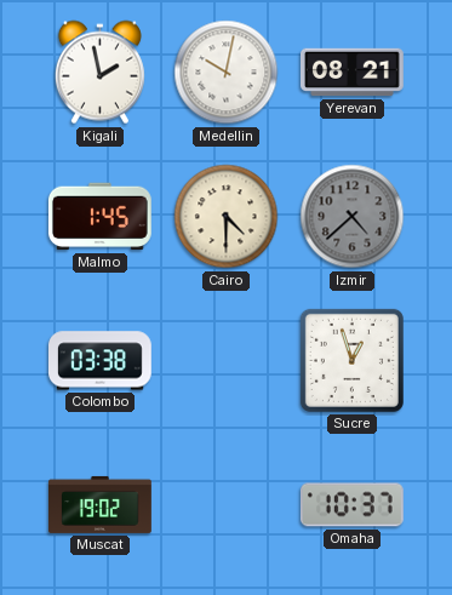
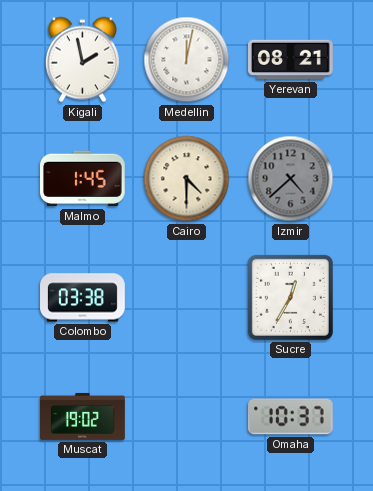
Medellin: 10:02 -> 12:02 (187, 60)
Sucre: 12:57 -> 12:35 (290, 297)
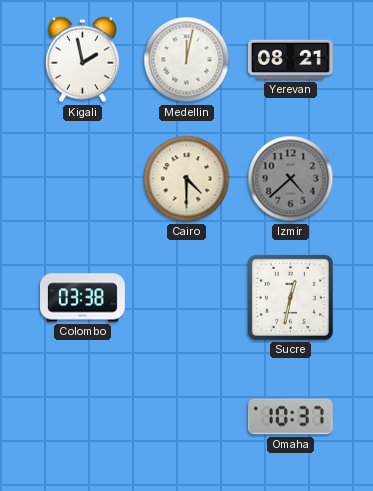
Malmo: 1:45 -> none (82, 179)
Sucre: 12:35 -> 12:32 (290, 297)
Muscat: 19:02 -> none (83, 416)
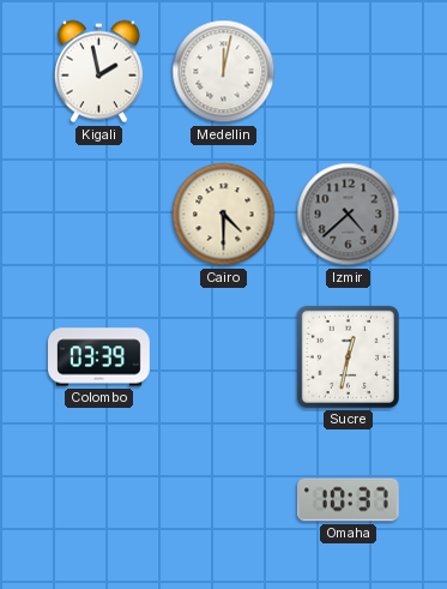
Yerevan: 08:21 -> none (291, 60)
Colombo: 03:38 -> 03:39 (99, 357)
